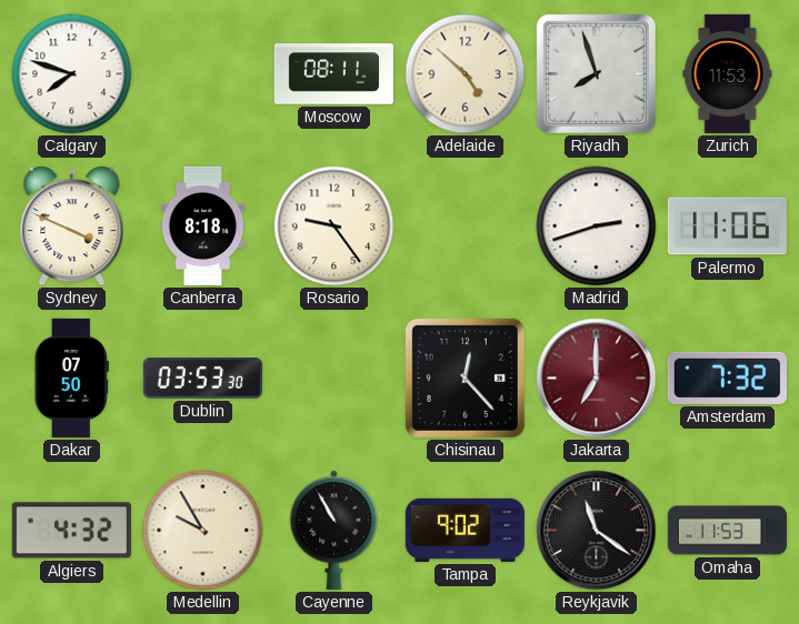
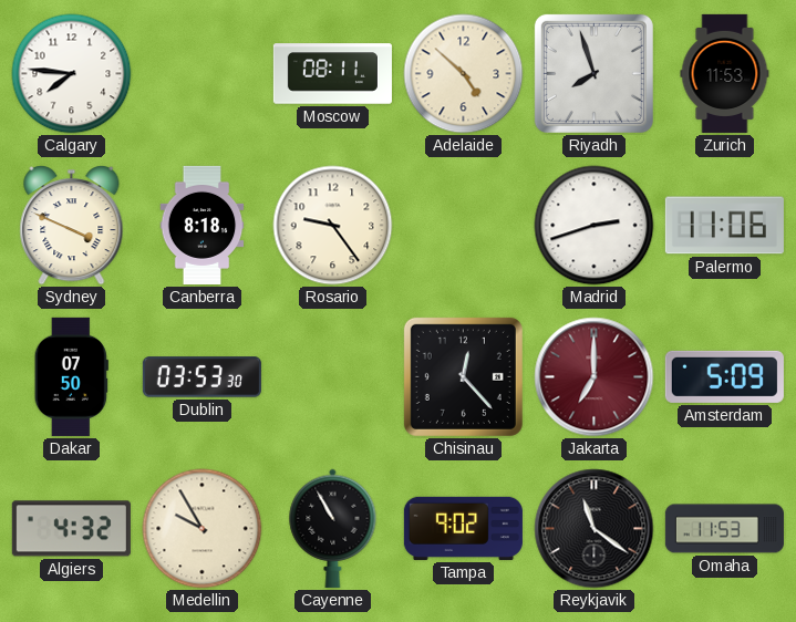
Calgary: 7:48 -> 7:46 (72, 74)
Amsterdam: 7:32 -> 5:09 (724, 376)
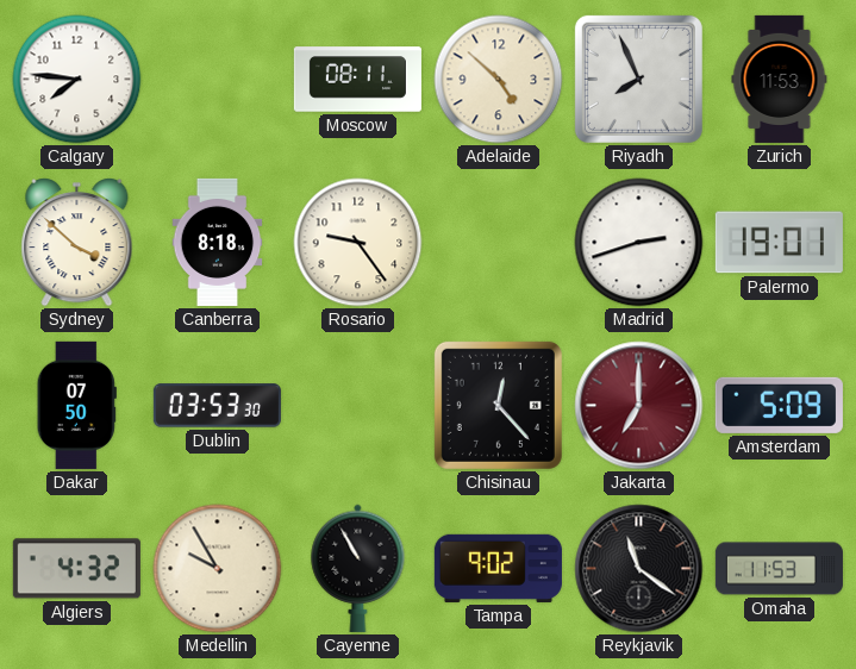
Riyadh: 7:57 -> 7:56 (638, 79)
Sydney: 3:49 -> 3:52 (77, 243)
Palermo: 11:06 -> 19:01 (779, 243)
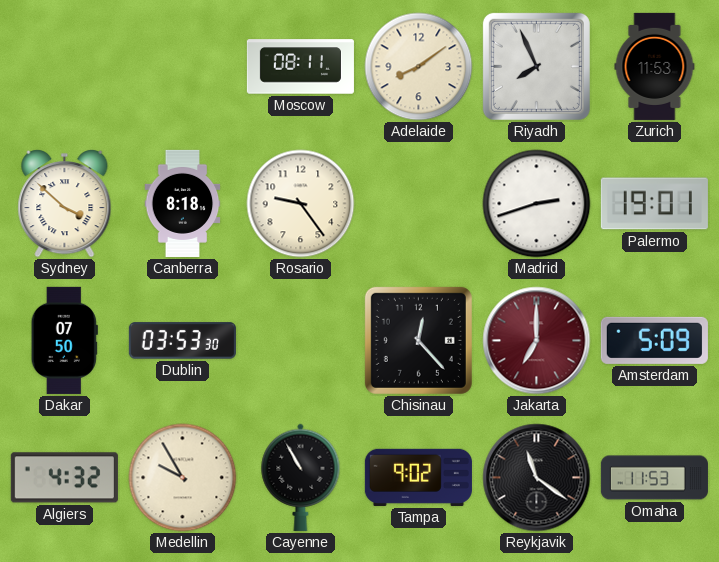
Calgary: 7:46 -> none (77, 80)
Adelaide: 4:52 -> 8:09 (419, 67)
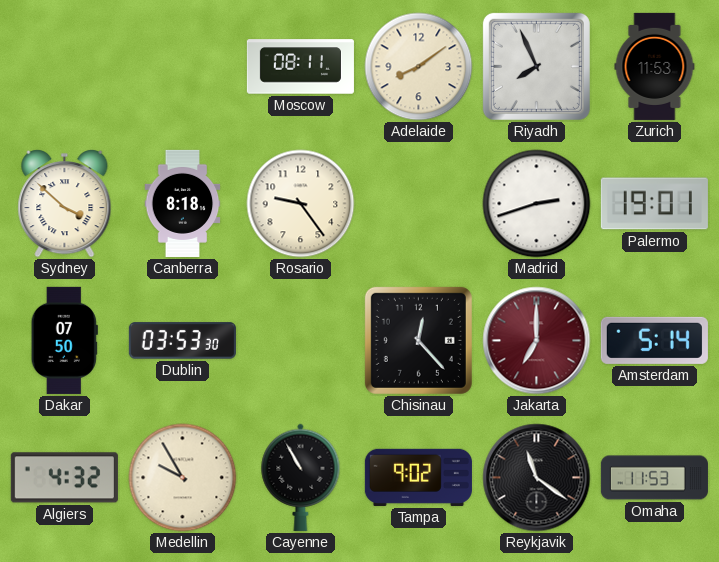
Amsterdam: 5:09 -> 5:14 (654, 340)
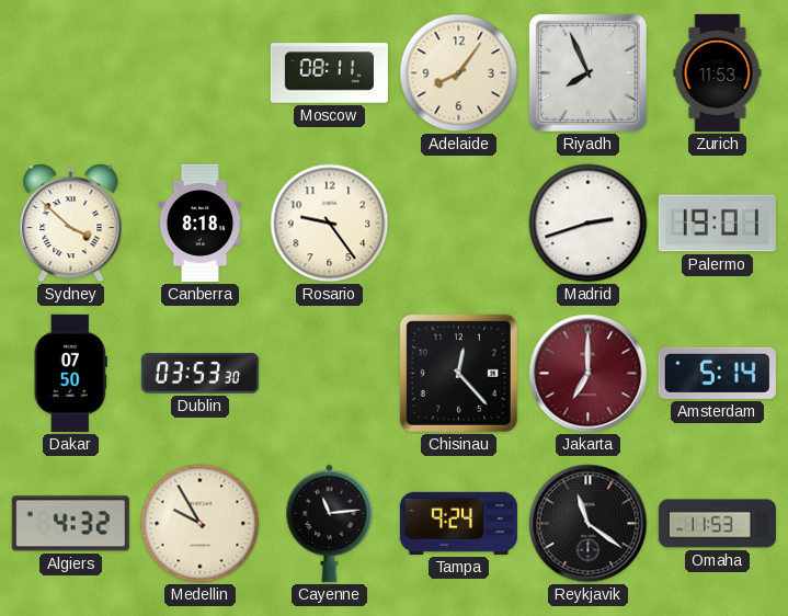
Adelaide: 8:09 -> 8:06 (459, 73)
Cayenne: 10:55 -> 11:14 (330, 523)
Tampa: 9:02 -> 9:24 (458, 523)
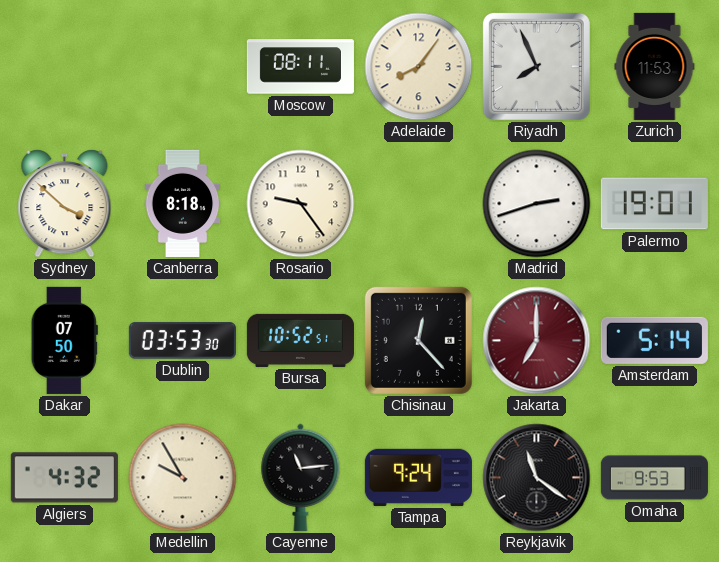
Bursa: none -> 10:52 (300, 340)
Omaha: 11:53 -> 9:53 (654, 478)
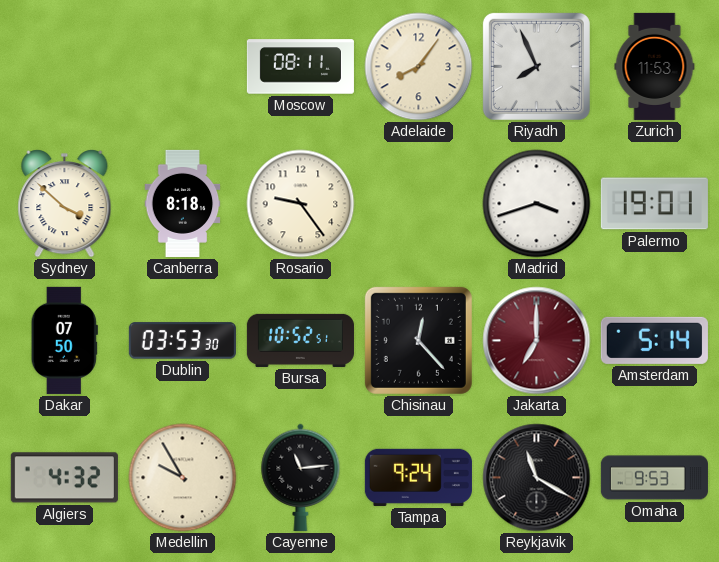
Madrid: 2:42 -> 3:42 (537, 204)
Reykjavik: 11:21 -> 11:20 (537, 478)
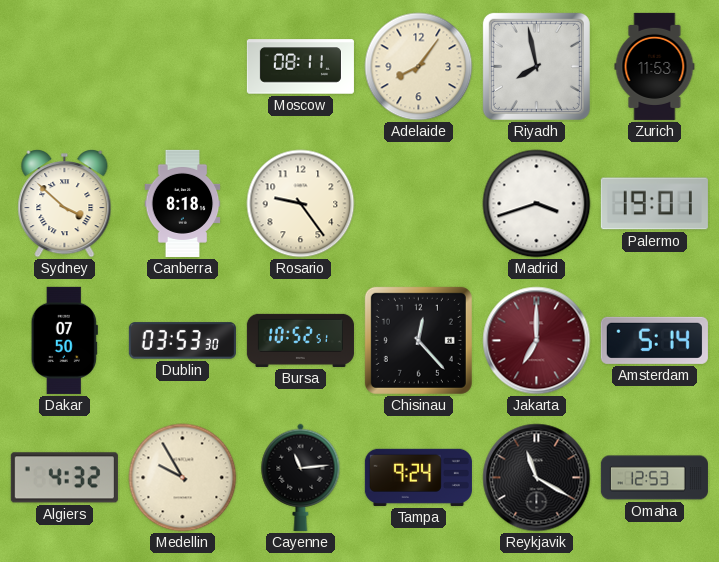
Riyadh: 7:56 -> 7:58 (536, 66)
Omaha: 9:53 -> 12:53 (654, 478)
